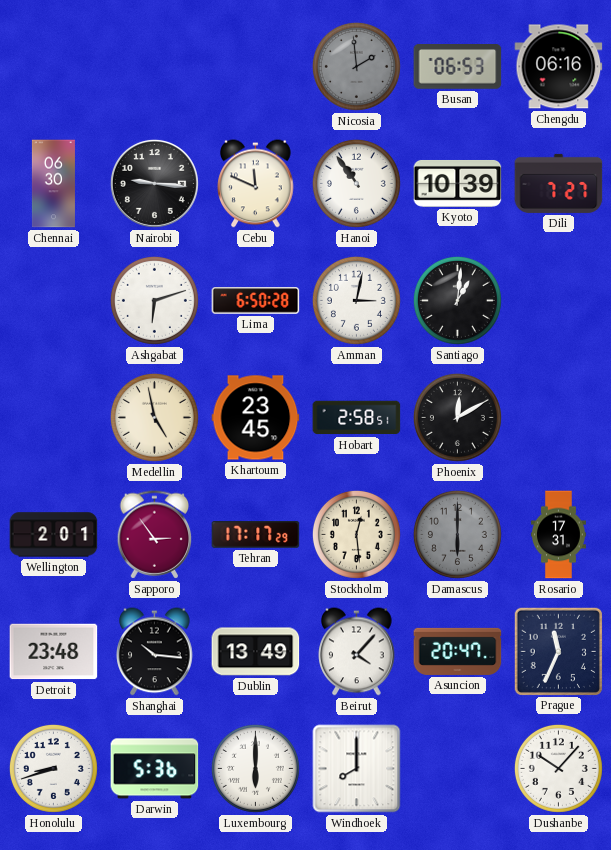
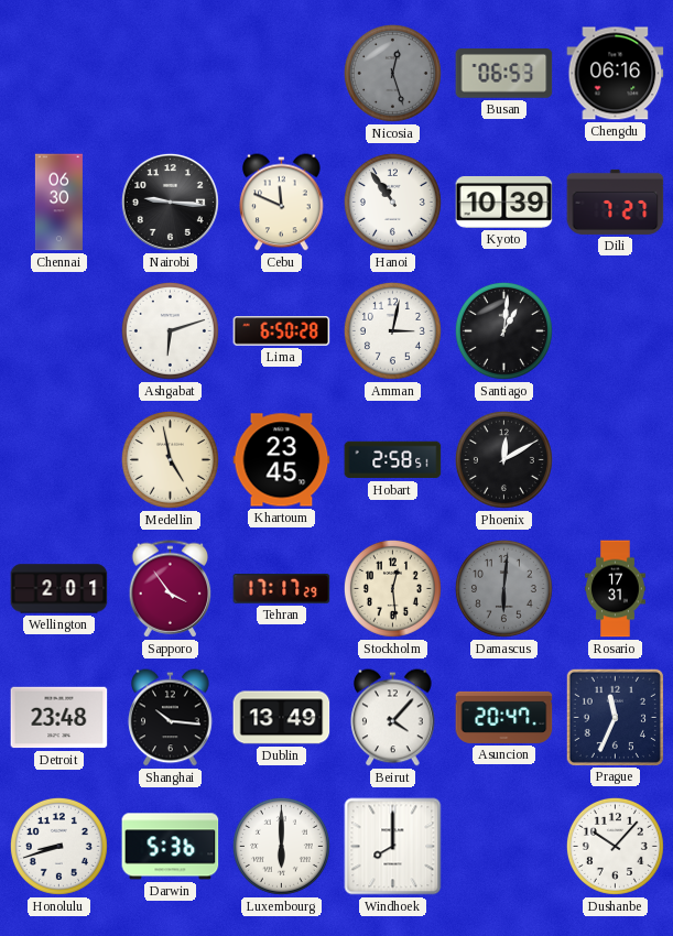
Nicosia: 1:59 -> 12:27 (392, 73)
Sapporo: 2:54 -> 3:54 (171, 589)
Damascus: 6:00 -> 6:01 (503, 588)
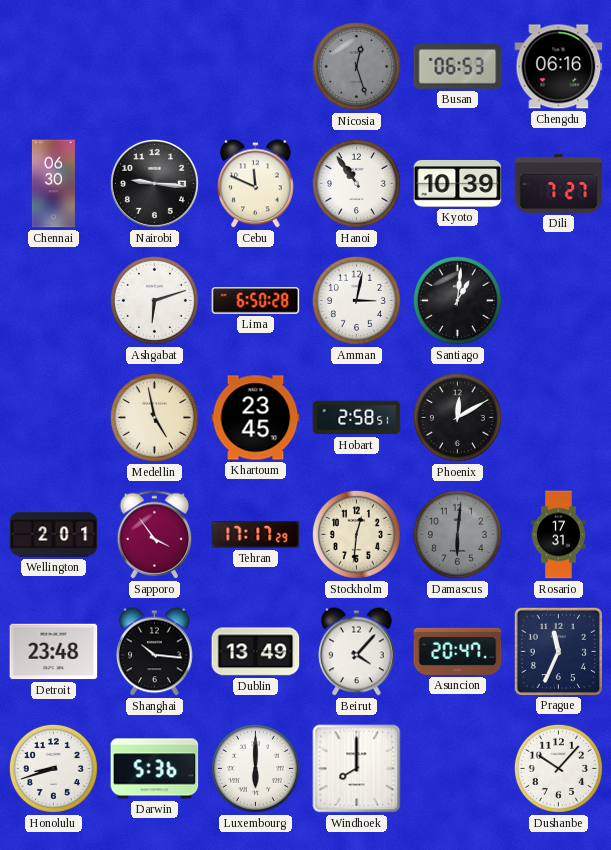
Stockholm: 12:29 -> 12:31 (356, 534)
